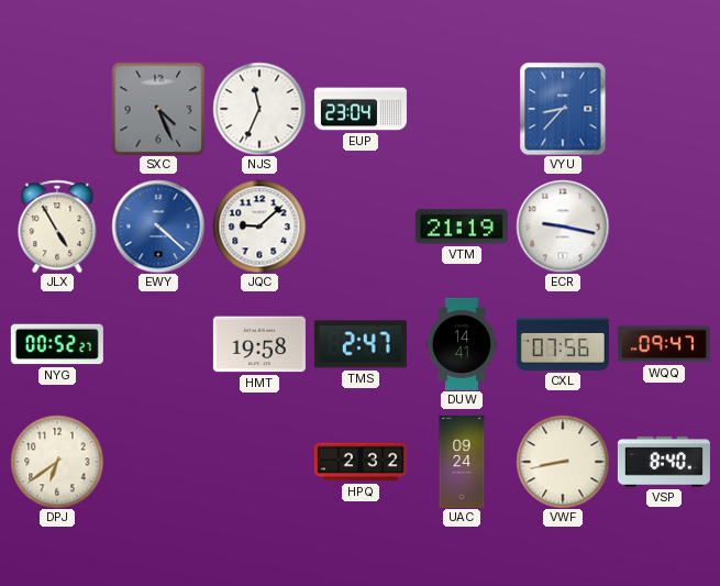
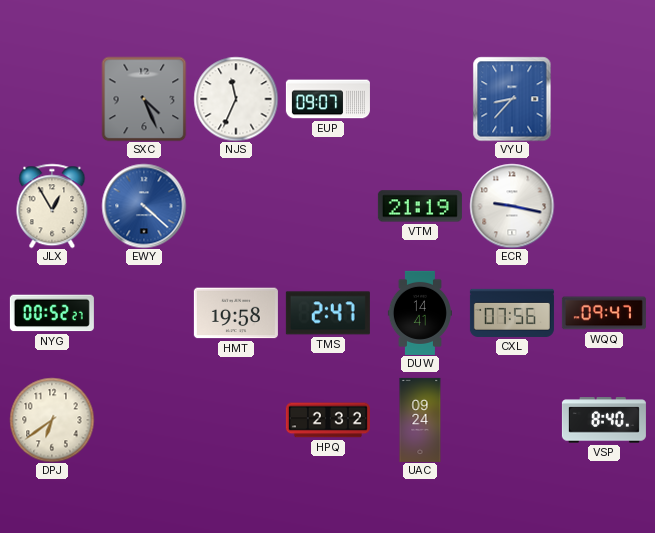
EUP: 23:04 -> 09:07 (328, 99)
JLX: 4:55 -> 12:55 (52, 206)
JQC: 9:08 -> none (259, 226)
VWF: 8:43 -> none (563, 462)
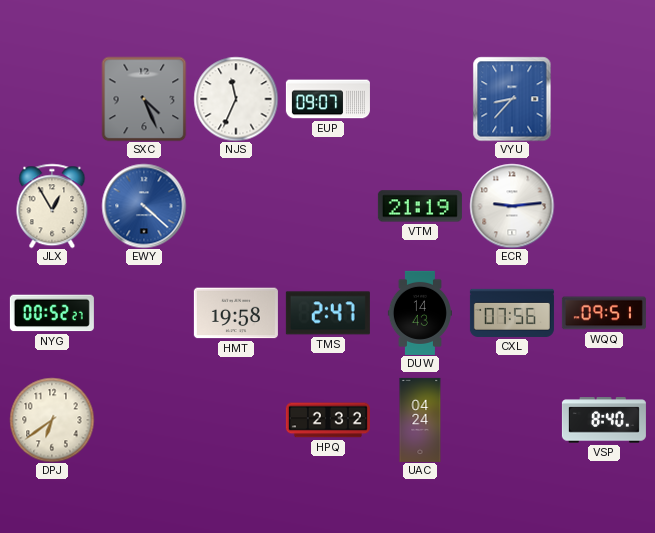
ECR: 9:17 -> 9:14 (512, 206)
DUW: 14:41 -> 14:43 (420, 313)
WQQ: 09:47 -> 09:51 (604, 313)
UAC: 09:24 -> 04:24 (420, 420)
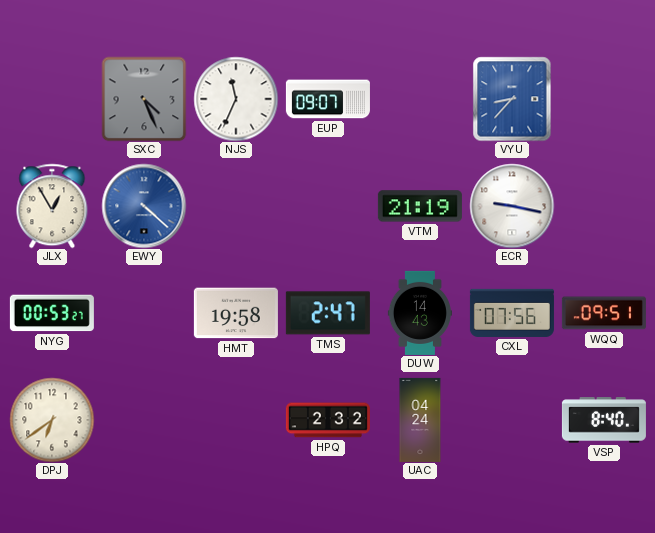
ECR: 9:14 -> 9:17 (512, 206)
NYG: 00:52 -> 00:53 (52, 313)
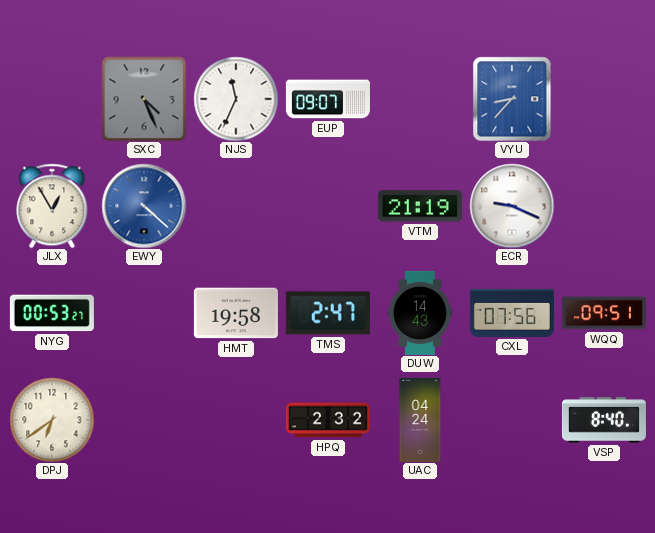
ECR: 9:17 -> 9:19 (512, 206)
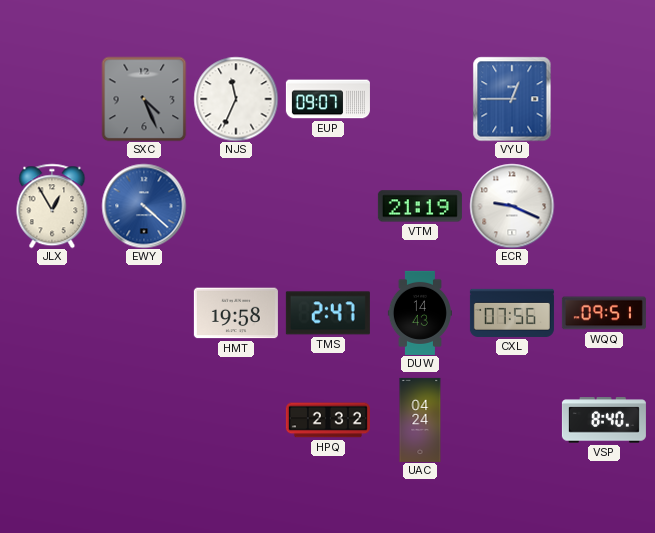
VYU: 8:37 -> 12:45 (512, 99)
NYG: 00:53 -> none (52, 313)
DPJ: 6:39 -> none (52, 420)
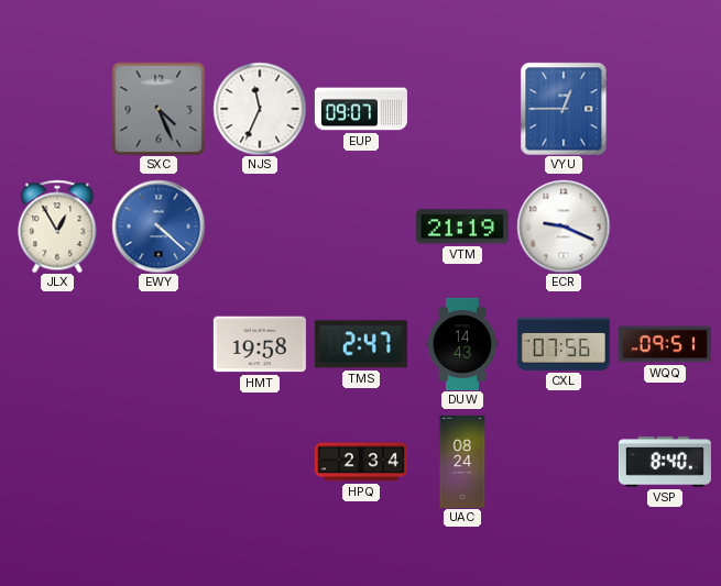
HPQ: 2:32 -> 2:34 (361, 462)
UAC: 04:24 -> 08:24 (462, 462)
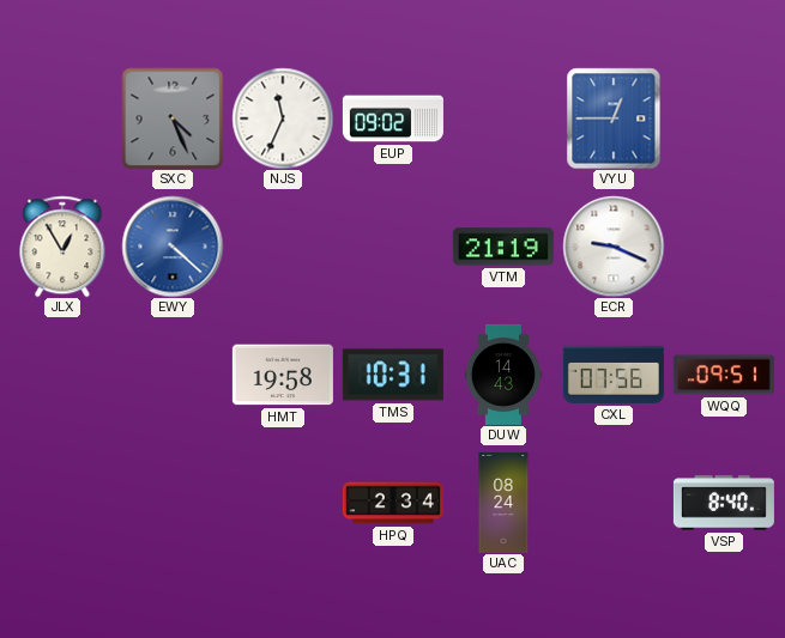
EUP: 09:07 -> 09:02 (393, 119)
TMS: 2:47 -> 10:31 (393, 375)
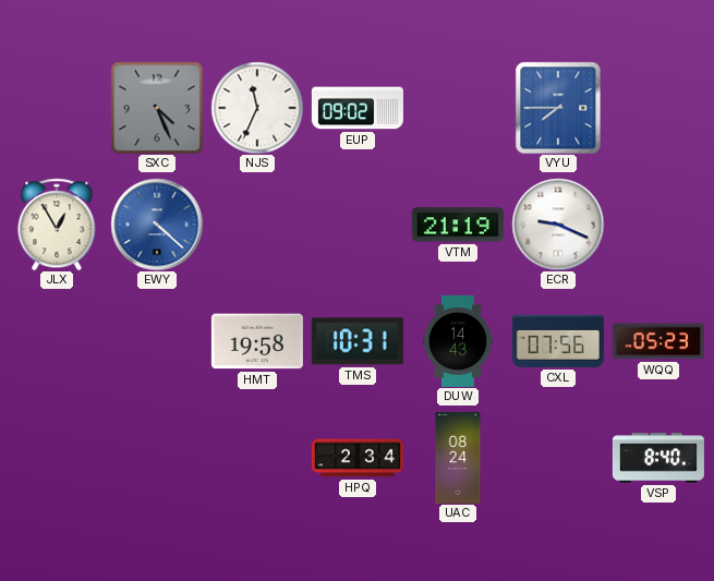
VYU: 12:45 -> 7:45 (558, 108)
WQQ: 09:51 -> 05:23 (658, 341)
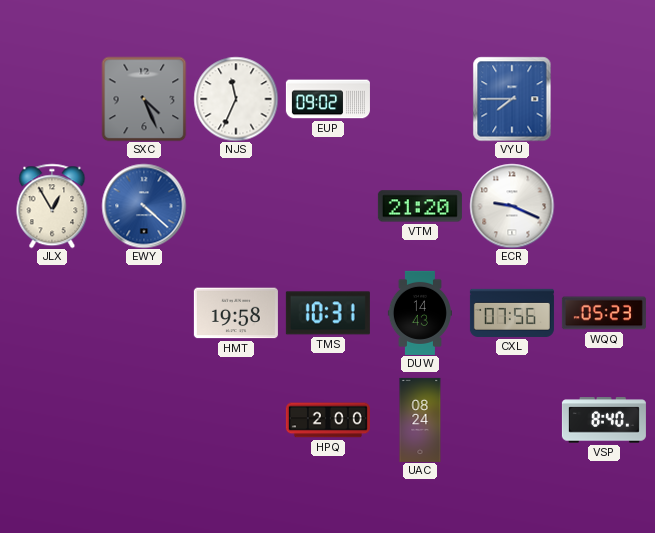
VTM: 21:19 -> 21:20 (420, 206)
HPQ: 2:34 -> 2:00 (328, 420)
